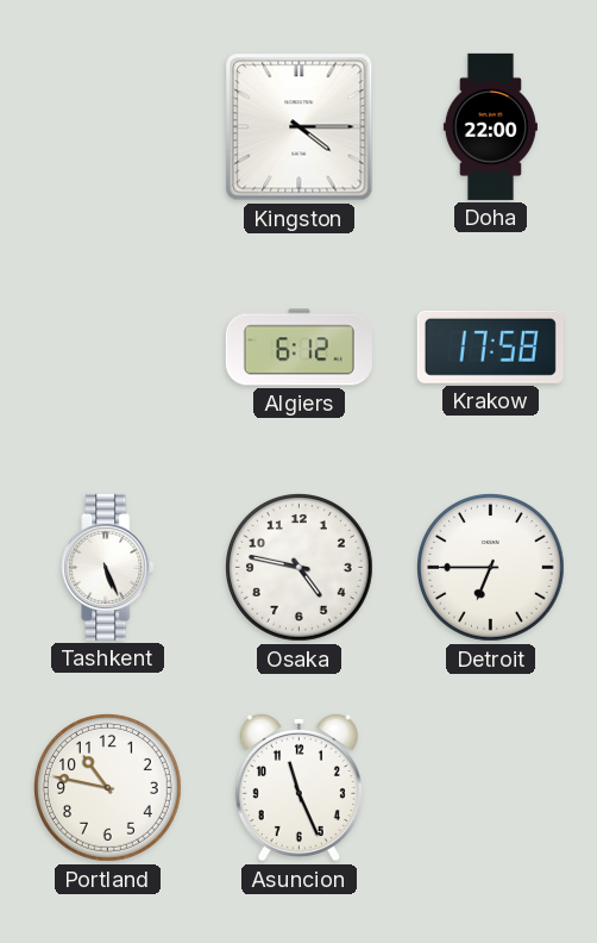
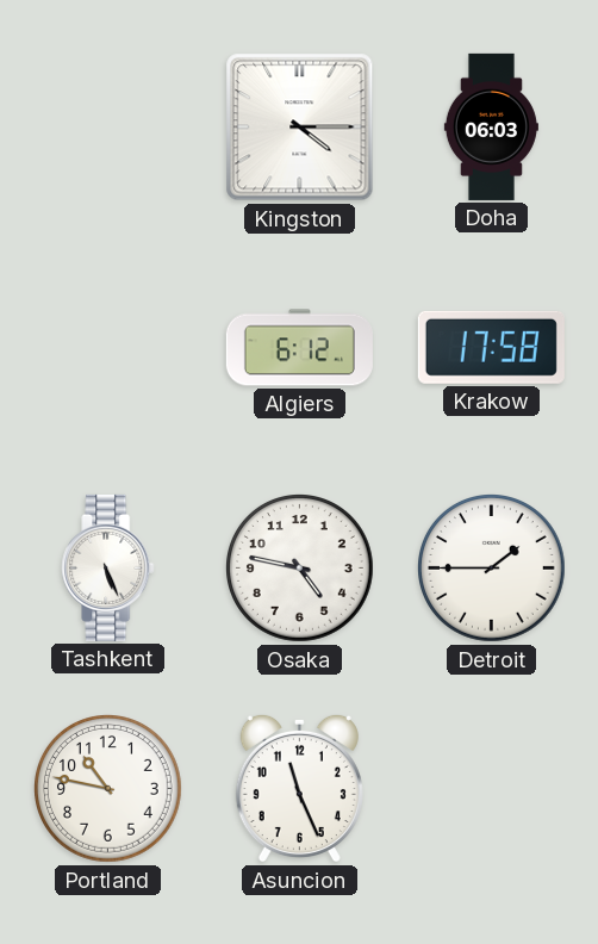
Doha: 22:00 -> 06:03 (491, 126)
Detroit: 6:45 -> 1:45 (492, 569)
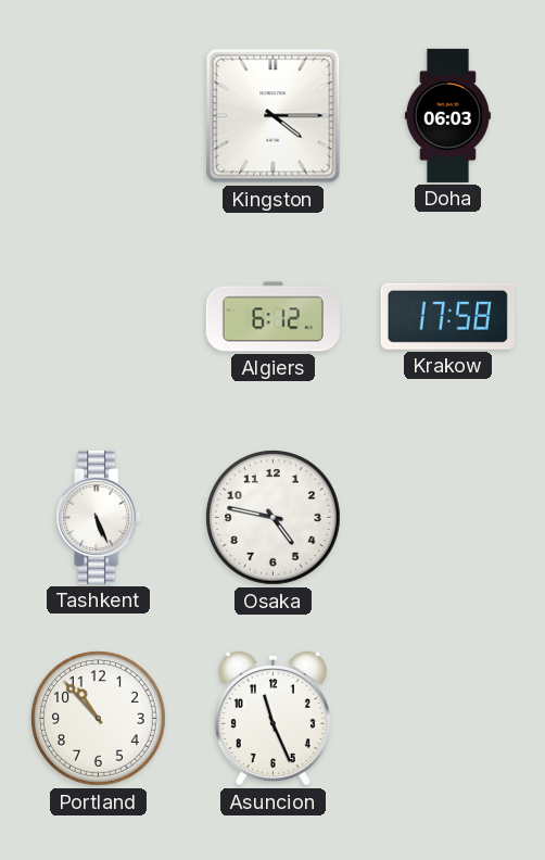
Detroit: 1:45 -> none (492, 569)
Portland: 10:47 -> 10:53 (99, 719)
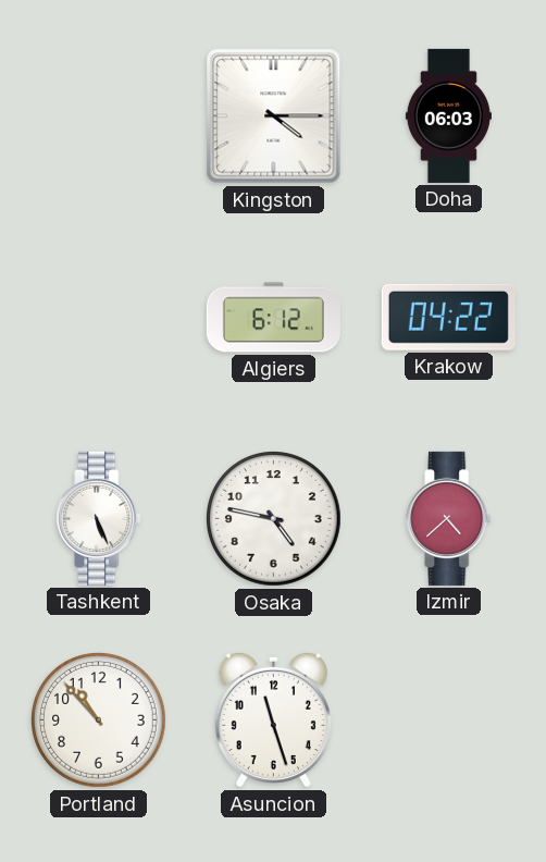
Krakow: 17:58 -> 04:22 (448, 317)
Izmir: none -> 4:38 (449, 518)
Asuncion: 11:26 -> 11:27 (273, 719)
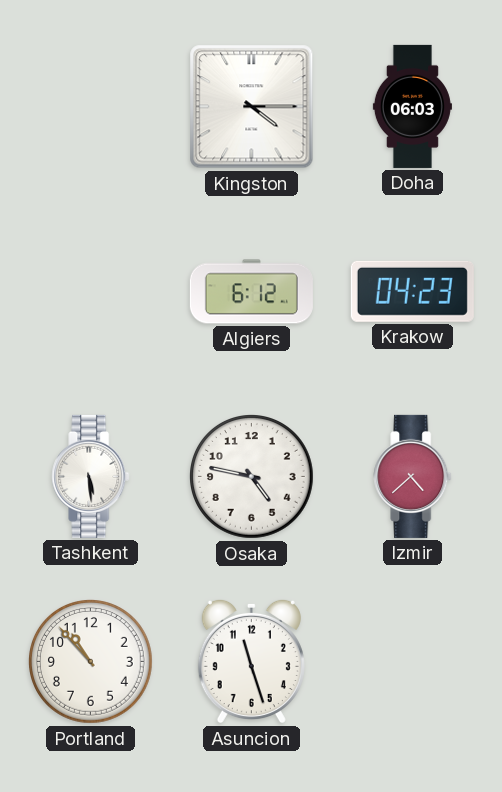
Krakow: 04:22 -> 04:23 (412, 291)
Tashkent: 5:26 -> 5:29 (91, 476)
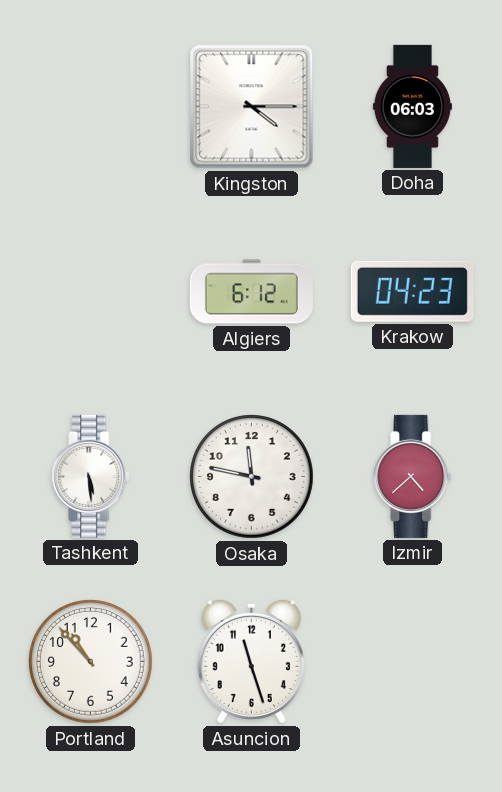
Osaka: 4:47 -> 11:47 (252, 477)
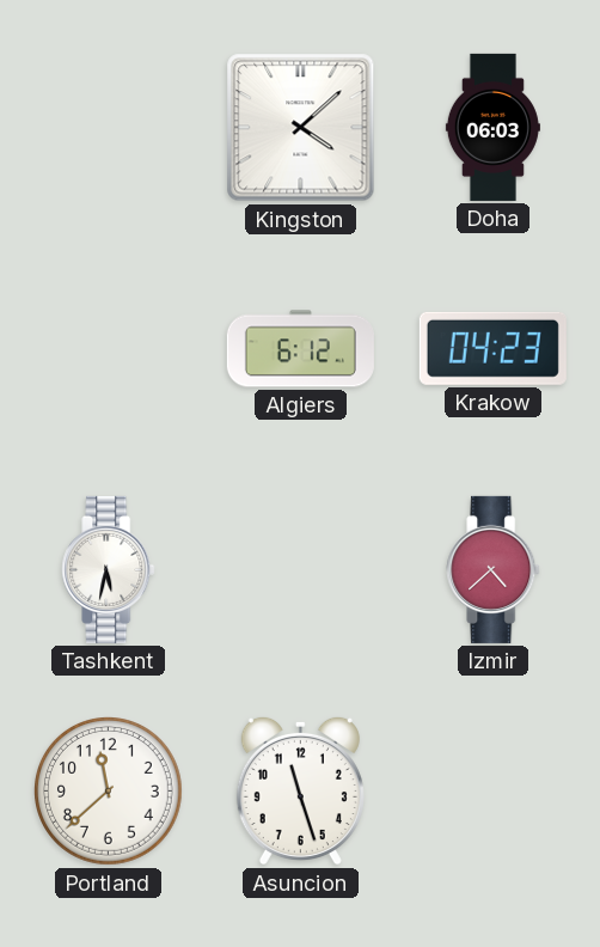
Kingston: 4:15 -> 4:08 (301, 128)
Tashkent: 5:29 -> 5:32 (109, 569)
Osaka: 11:47 -> none (252, 477)
Portland: 10:53 -> 11:38 (109, 792)
